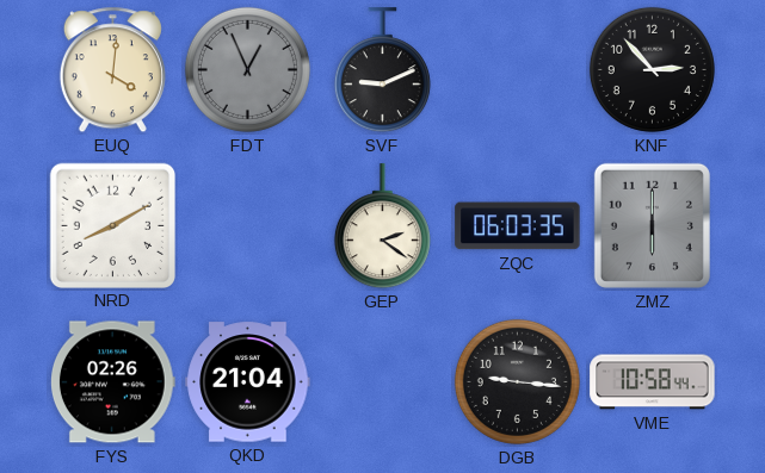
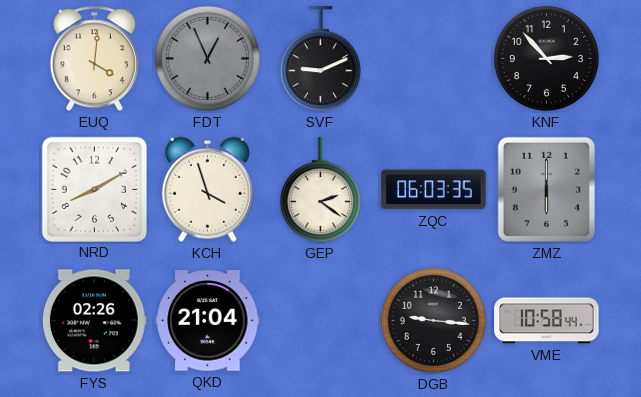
KCH: none -> 3:57 (207, 189)
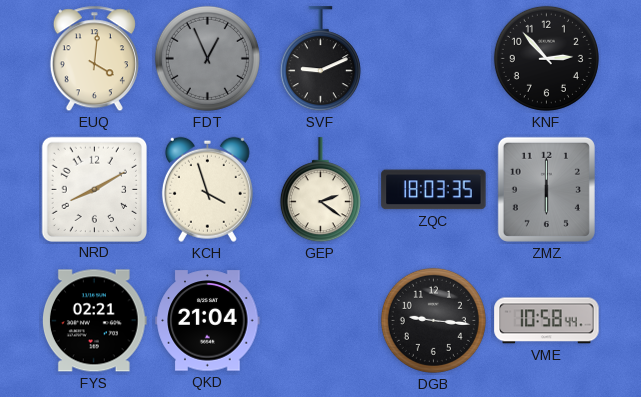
ZQC: 06:03 -> 18:03 (434, 190)
FYS: 02:26 -> 02:21 (94, 321)
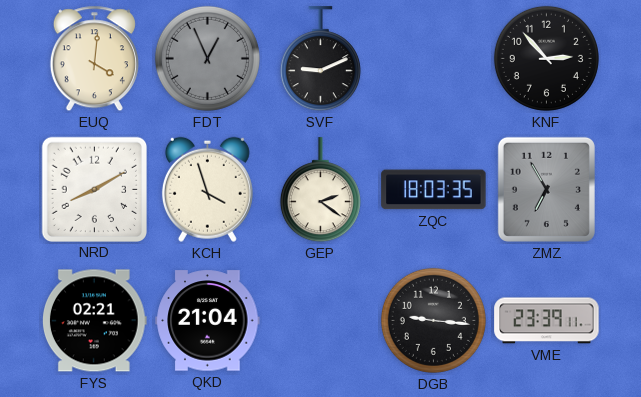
ZMZ: 6:00 -> 6:55 (546, 189)
VME: 10:58 -> 23:39 (547, 321)
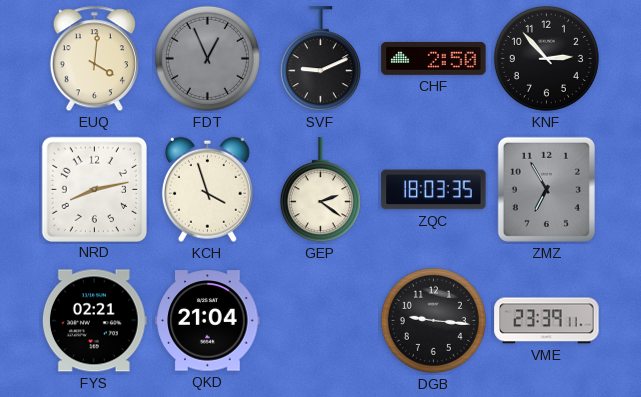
CHF: none -> 2:50 (434, 58)
NRD: 8:10 -> 8:13 (94, 189)
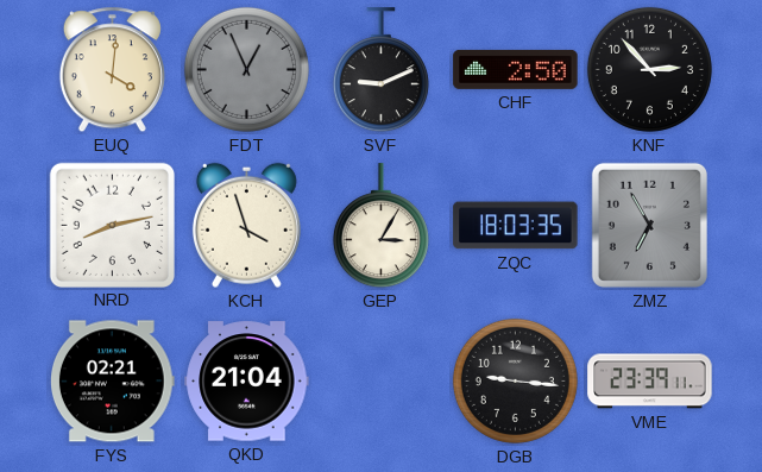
GEP: 2:21 -> 3:05 (380, 226)
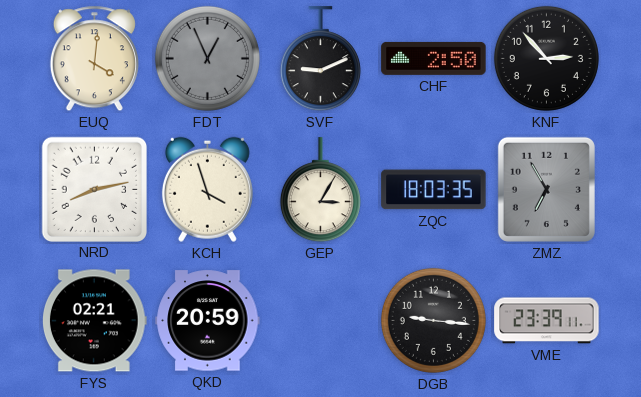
QKD: 21:04 -> 20:59 (208, 321)
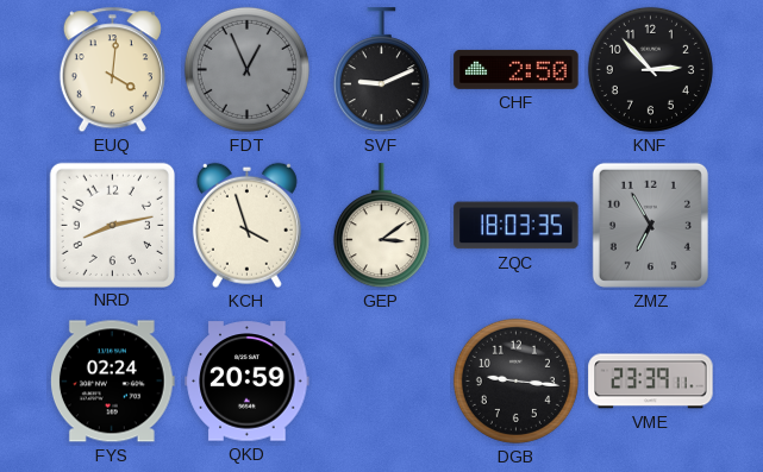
GEP: 3:05 -> 3:09 (381, 226)
FYS: 02:21 -> 02:24 (112, 382)
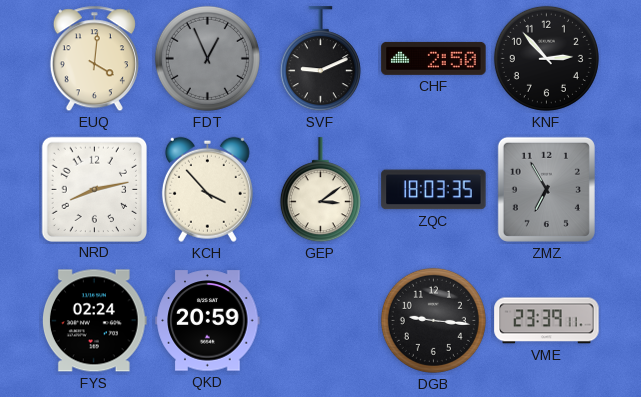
KCH: 3:57 -> 3:53 (207, 189)
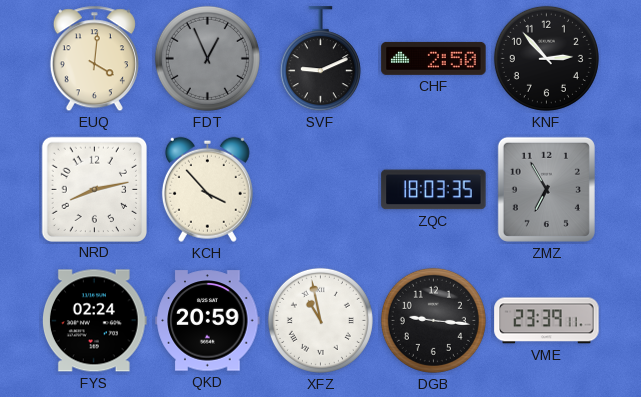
GEP: 3:09 -> none (320, 190)
XFZ: none -> 10:58 (320, 320)
